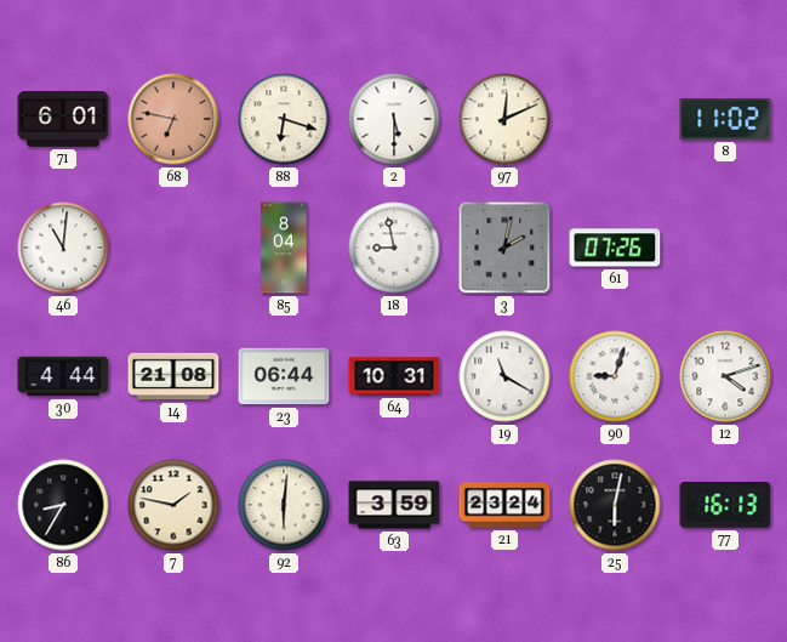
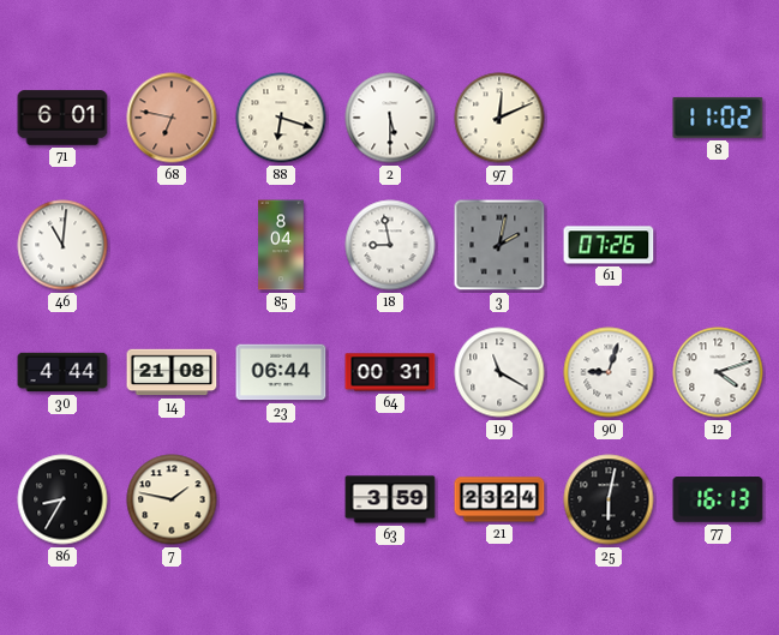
64: 10:31 -> 00:31 (390, 372)
92: 6:01 -> none (284, 505)
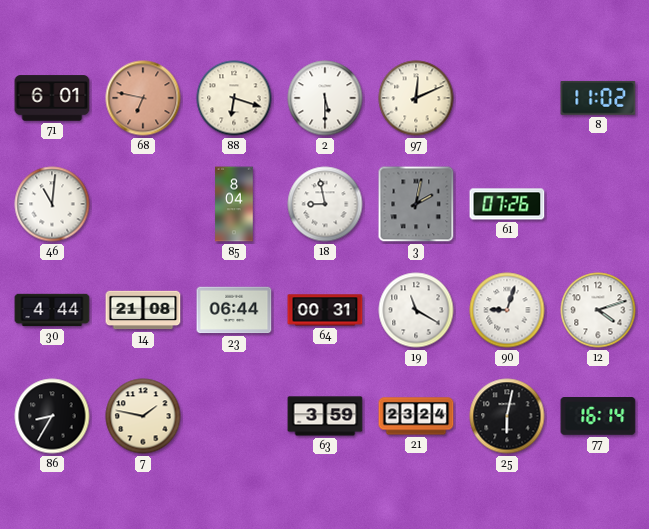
77: 16:13 -> 16:14 (598, 416)
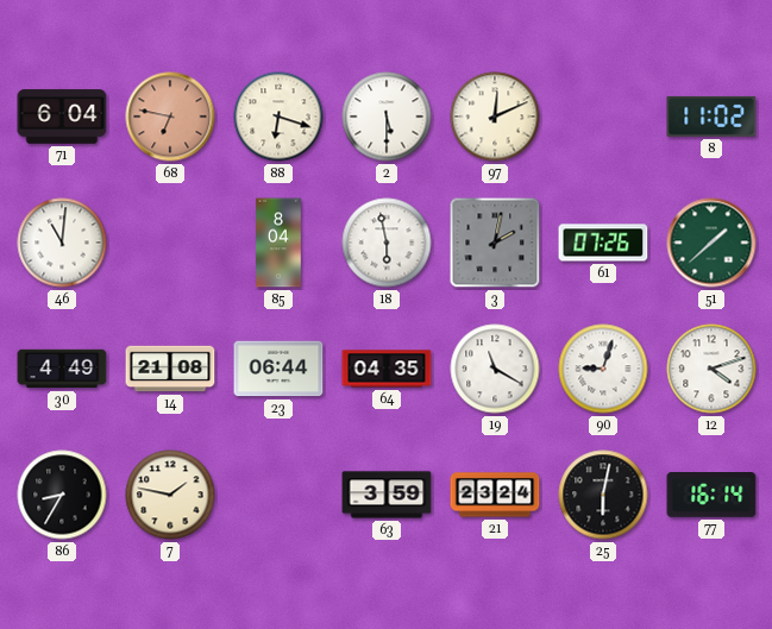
71: 6:01 -> 6:04 (62, 117)
18: 8:58 -> 5:58 (387, 243)
51: none -> 1:38 (711, 243)
30: 4:44 -> 4:49 (62, 369)
64: 00:31 -> 04:35 (387, 369)
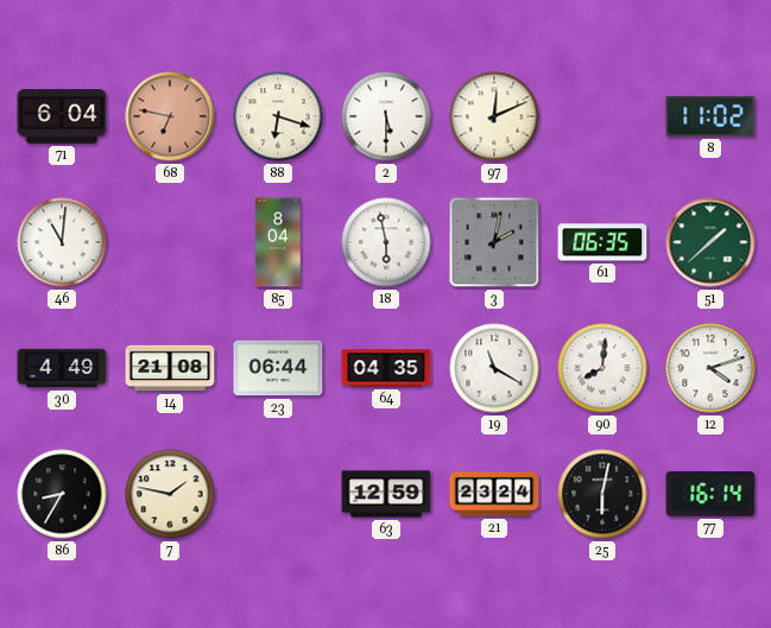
61: 07:26 -> 06:35 (602, 242)
90: 9:03 -> 8:01 (602, 368)
63: 3:59 -> 12:59 (386, 494)
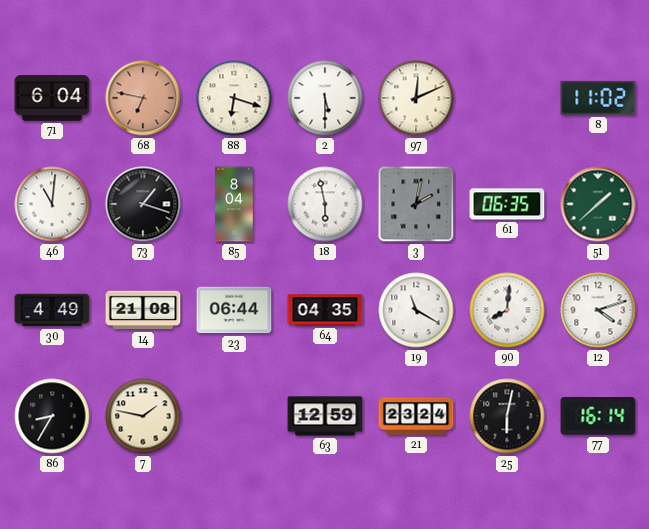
73: none -> 1:18 (143, 204)
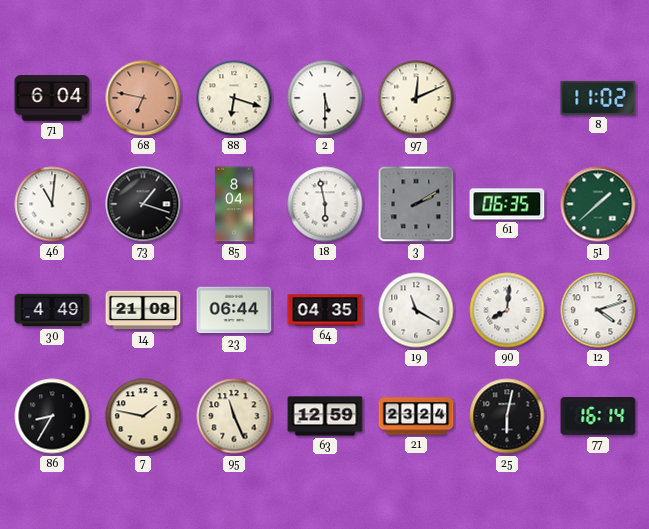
3: 2:02 -> 2:10 (416, 204)
95: none -> 11:26 (234, 416)
